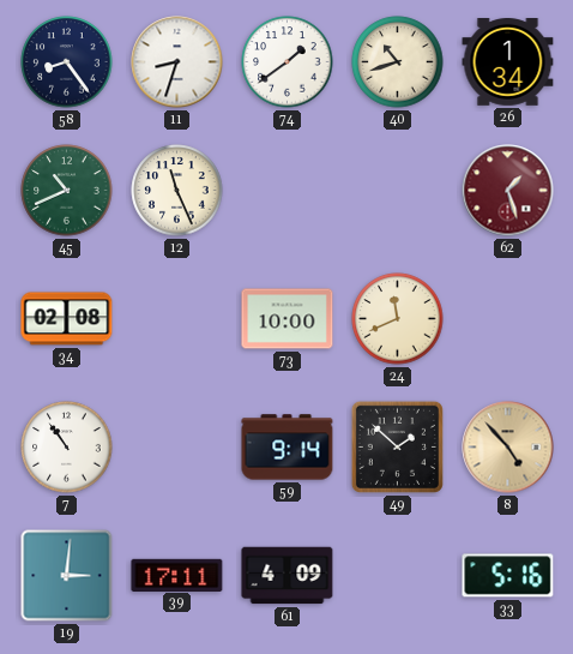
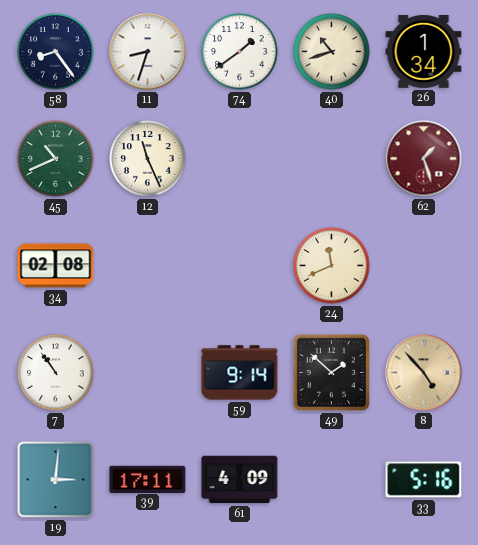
73: 10:00 -> none (288, 319)
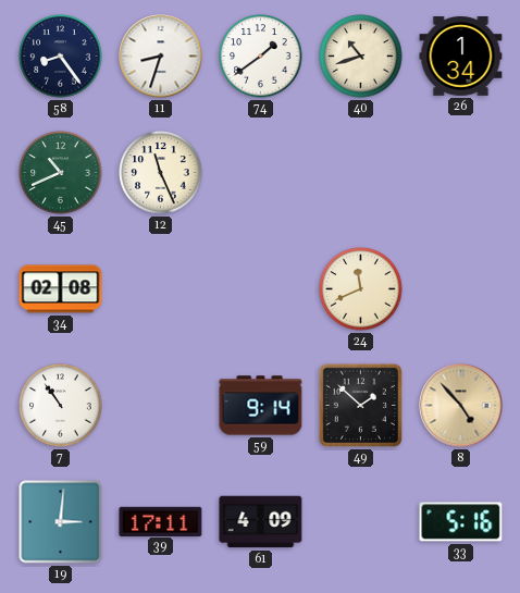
62: 1:27 -> none (424, 159)
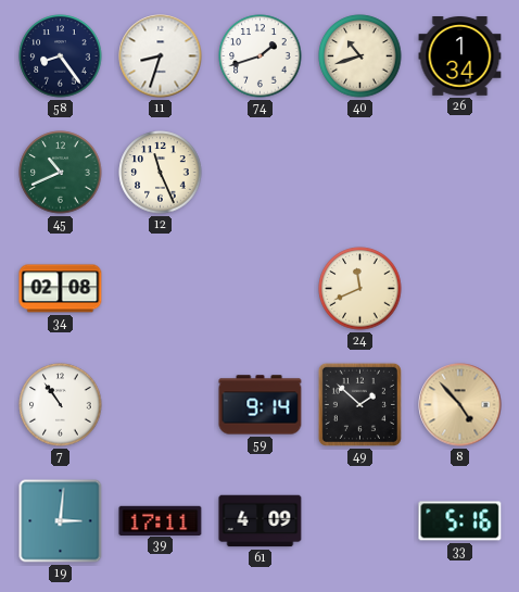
74: 1:39 -> 1:42 (261, 56)
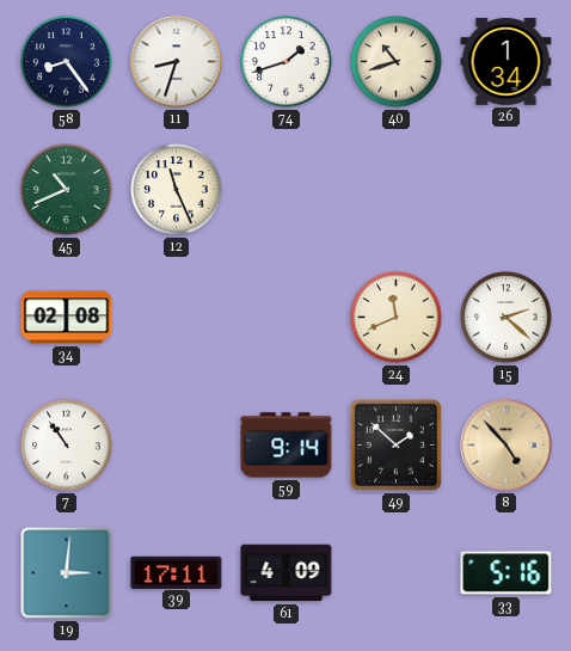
15: none -> 2:22 (506, 318)
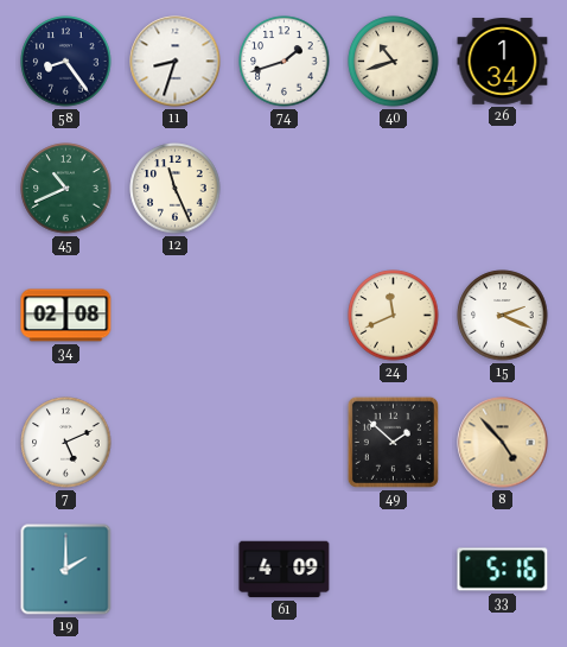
15: 2:22 -> 2:19 (503, 316)
7: 10:54 -> 5:11 (66, 443)
59: 9:14 -> none (287, 446)
19: 3:01 -> 2:00 (66, 570)
39: 17:11 -> none (177, 572)
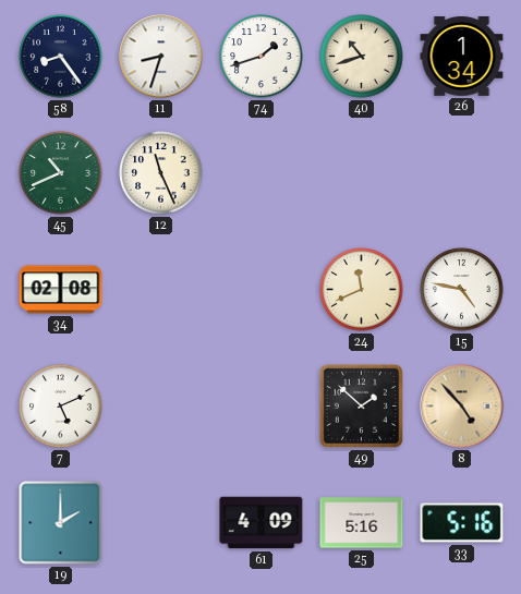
15: 2:19 -> 4:47 (462, 290)
25: none -> 5:16 (362, 523)
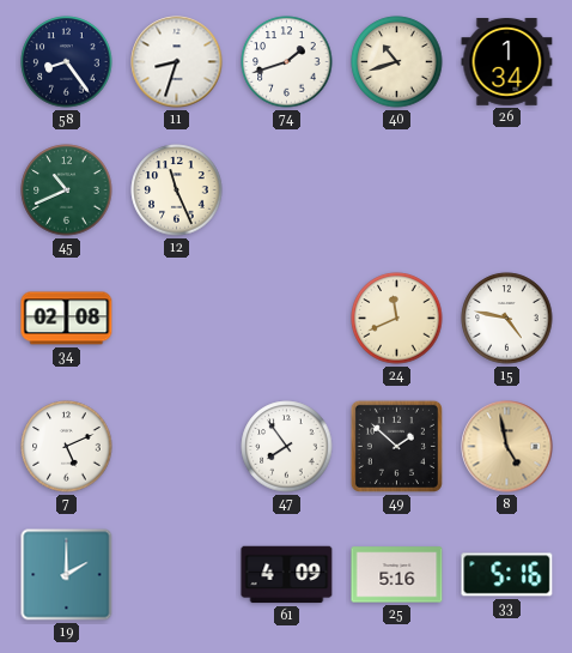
47: none -> 7:54 (287, 447)
8: 4:53 -> 4:58 (507, 447)
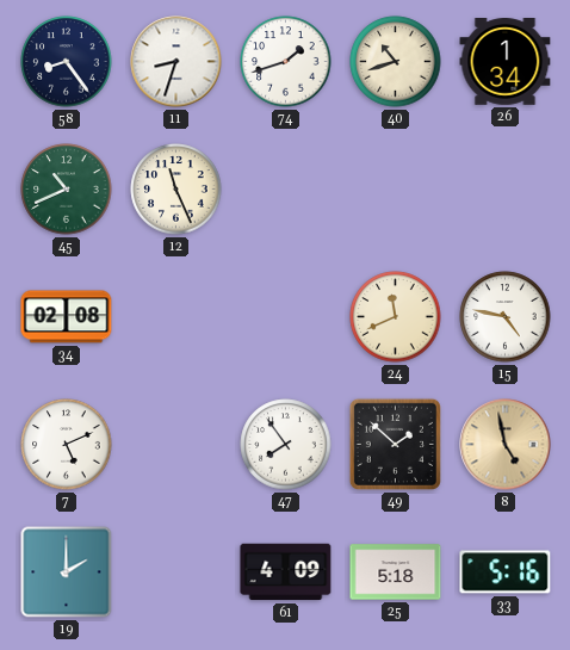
25: 5:16 -> 5:18 (396, 572)
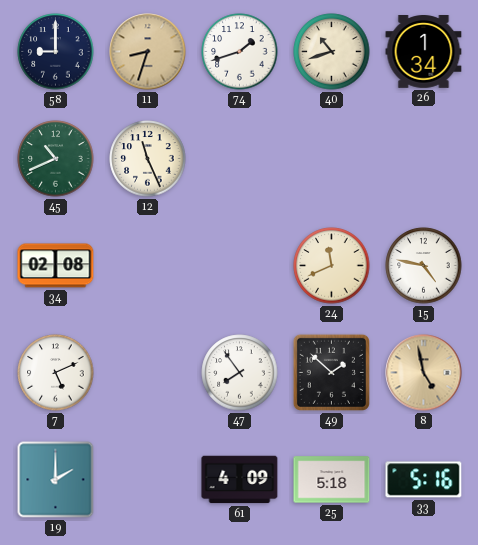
58: 8:24 -> 9:00 (56, 52)
11 dial: white -> champagne (148, 52)
